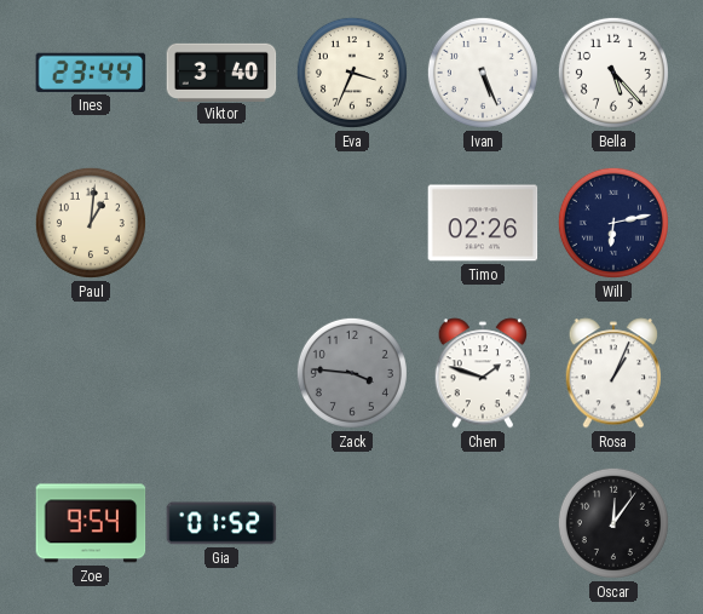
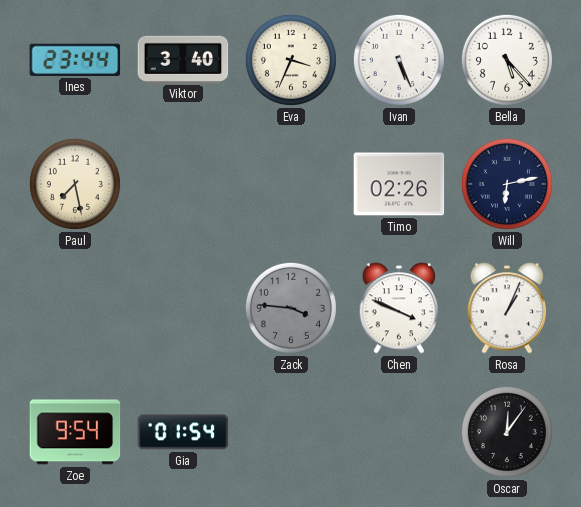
Paul: 1:01 -> 7:28 (75, 184)
Chen: 1:48 -> 3:49 (399, 308)
Gia: 01:52 -> 01:54 (183, 432)
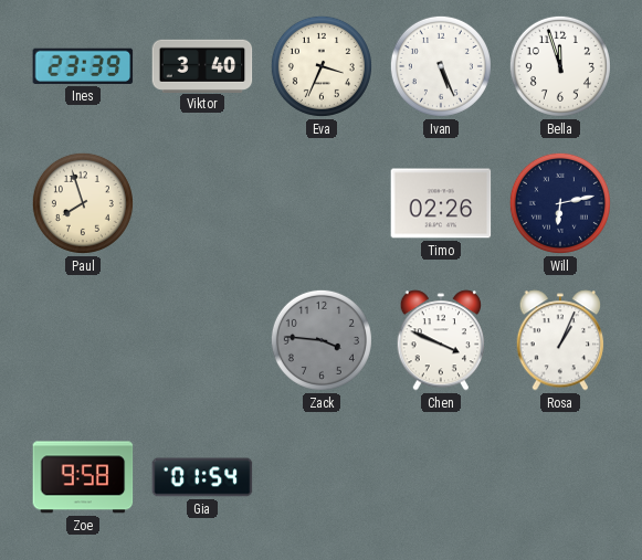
Ines: 23:44 -> 23:39 (83, 66)
Bella: 5:23 -> 11:57 (560, 66)
Paul: 7:28 -> 7:57 (83, 203)
Zoe: 9:54 -> 9:58 (83, 477)
Oscar: 12:06 -> none (507, 432)
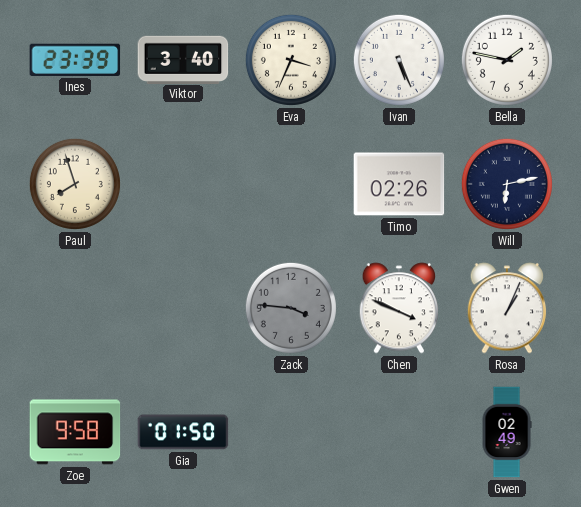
Bella: 11:57 -> 1:47 (507, 60)
Gia: 01:54 -> 01:50 (183, 432)
Gwen: none -> 02:49 (507, 432)
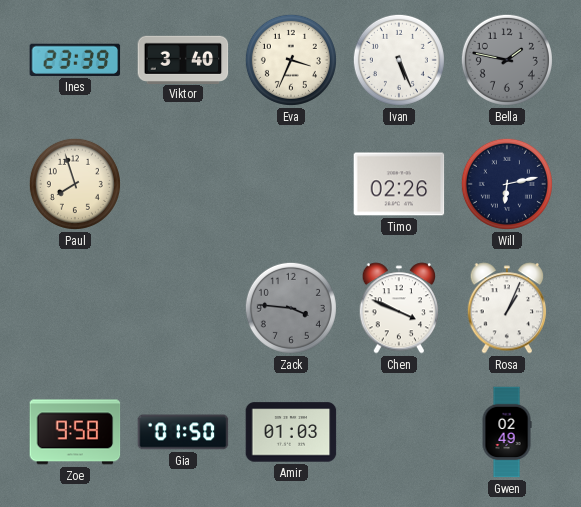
Bella dial: white -> grey (507, 60)
Amir: none -> 01:03 (291, 432)
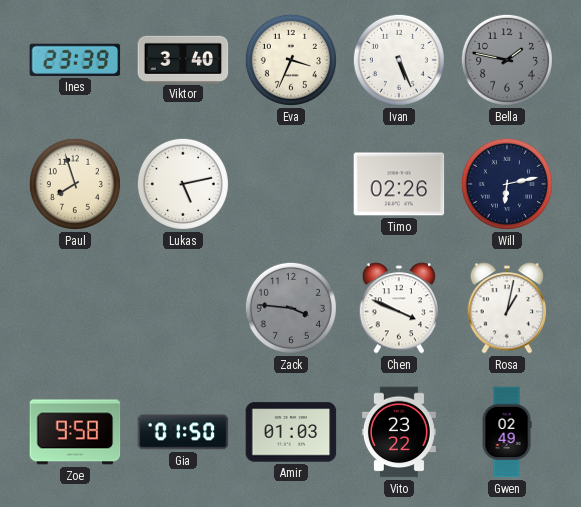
Lukas: none -> 5:13 (183, 184)
Rosa: 1:04 -> 1:02 (507, 308)
Vito: none -> 23:22 (399, 432)
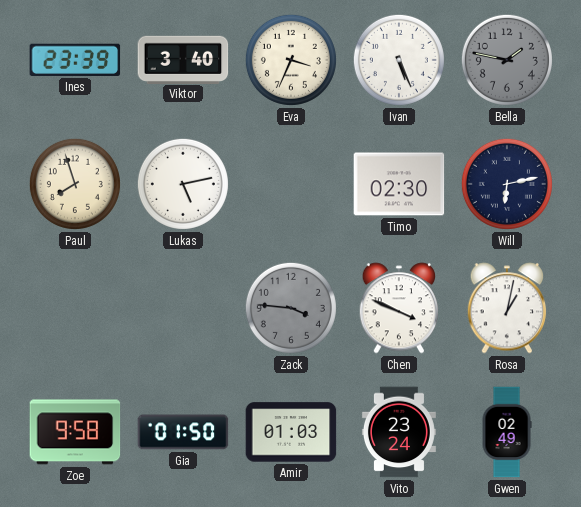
Timo: 02:26 -> 02:30 (399, 184)
Vito: 23:22 -> 23:24 (399, 432)
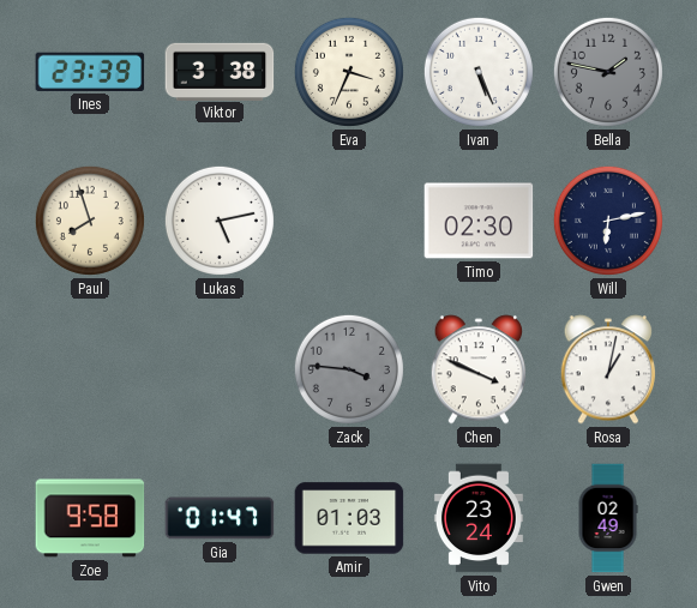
Viktor: 3:40 -> 3:38 (220, 71)
Gia: 01:50 -> 01:47 (220, 518)
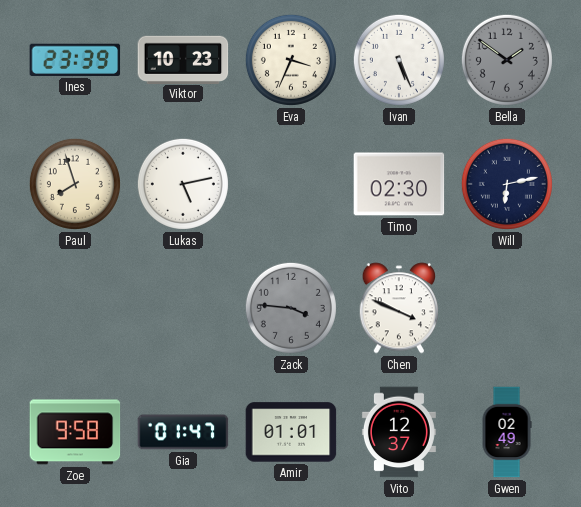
Viktor: 3:38 -> 10:23 (183, 59)
Bella: 1:47 -> 1:51 (507, 60)
Rosa: 1:02 -> none (608, 369)
Amir: 01:03 -> 01:01 (291, 432)
Vito: 23:24 -> 12:37 (399, 432)
